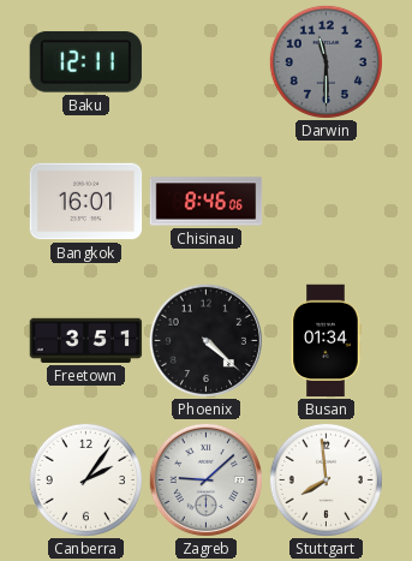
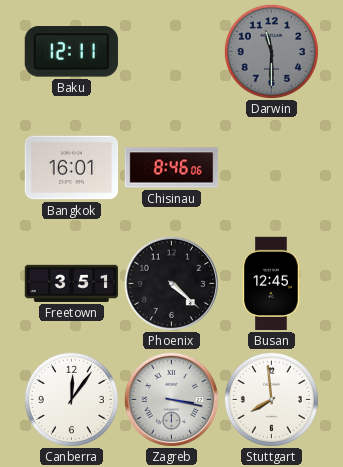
Busan: 01:34 -> 12:45 (271, 284)
Canberra: 2:06 -> 12:06 (71, 399)
Zagreb: 9:08 -> 3:17 (171, 399)
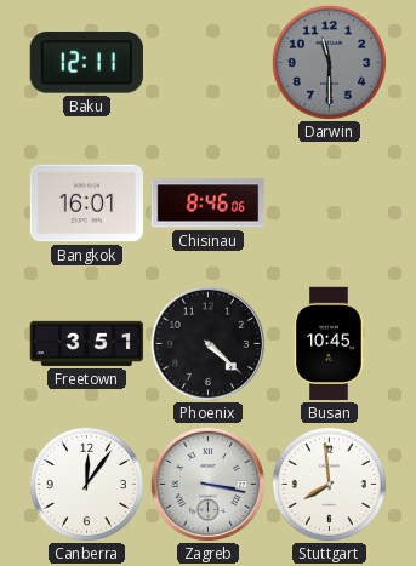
Busan: 12:45 -> 10:45 (329, 344)
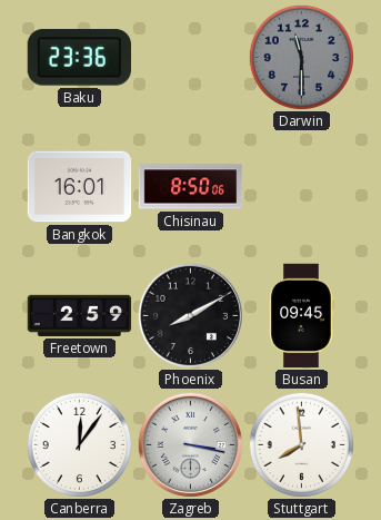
Baku: 12:11 -> 23:36 (79, 58)
Chisinau: 8:46 -> 8:50 (191, 187)
Freetown: 3:51 -> 2:59 (80, 315)
Phoenix: 4:22 -> 8:10 (190, 315)
Busan: 10:45 -> 09:45 (301, 316)
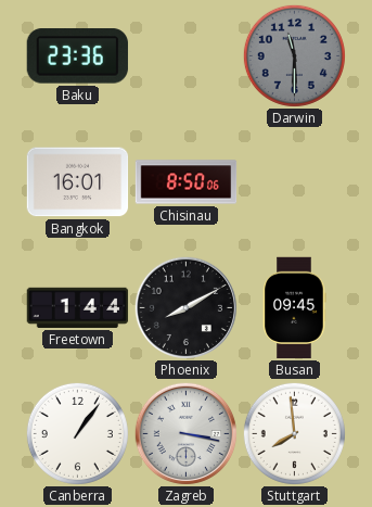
Freetown: 2:59 -> 1:44 (78, 307)
Canberra: 12:06 -> 1:06 (77, 433)
